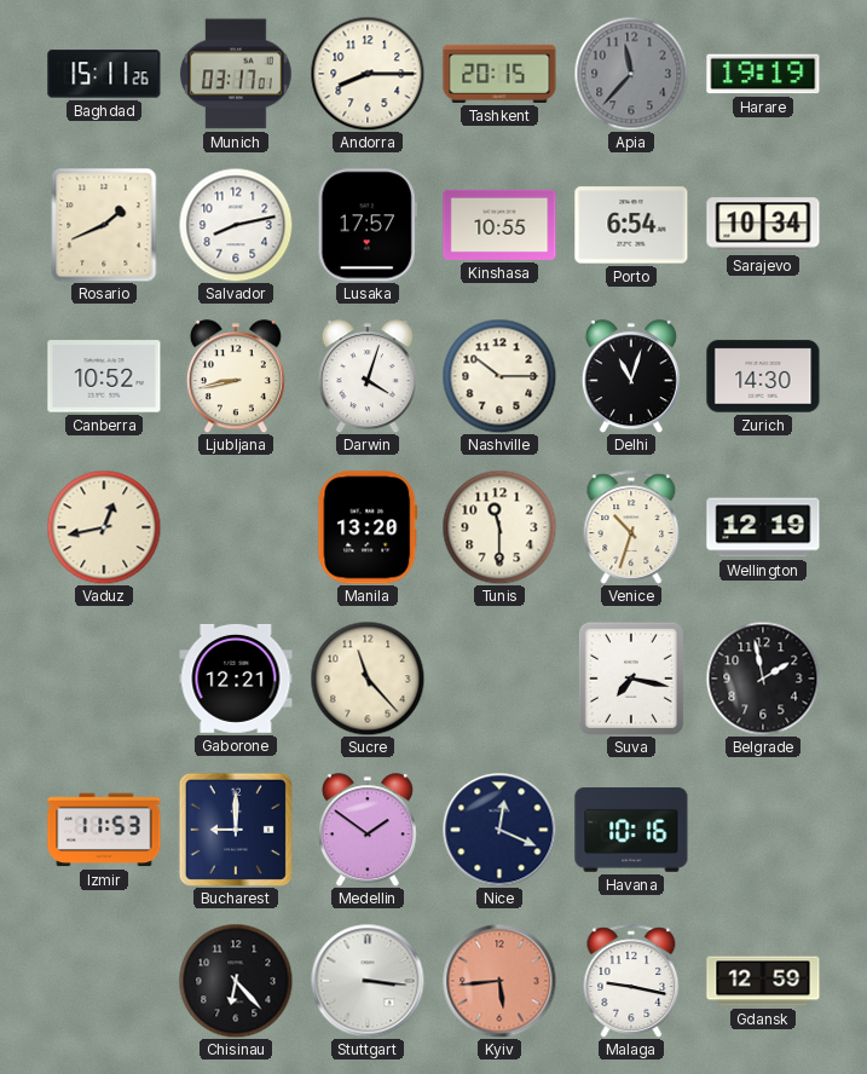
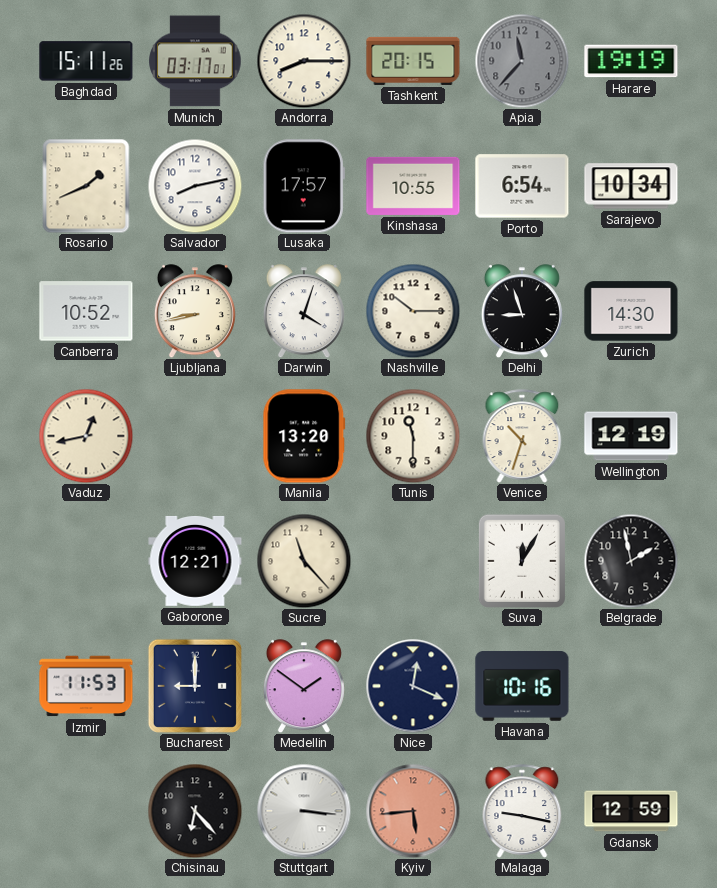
Delhi: 11:03 -> 8:57 (522, 311)
Suva: 7:17 -> 12:05 (522, 561)
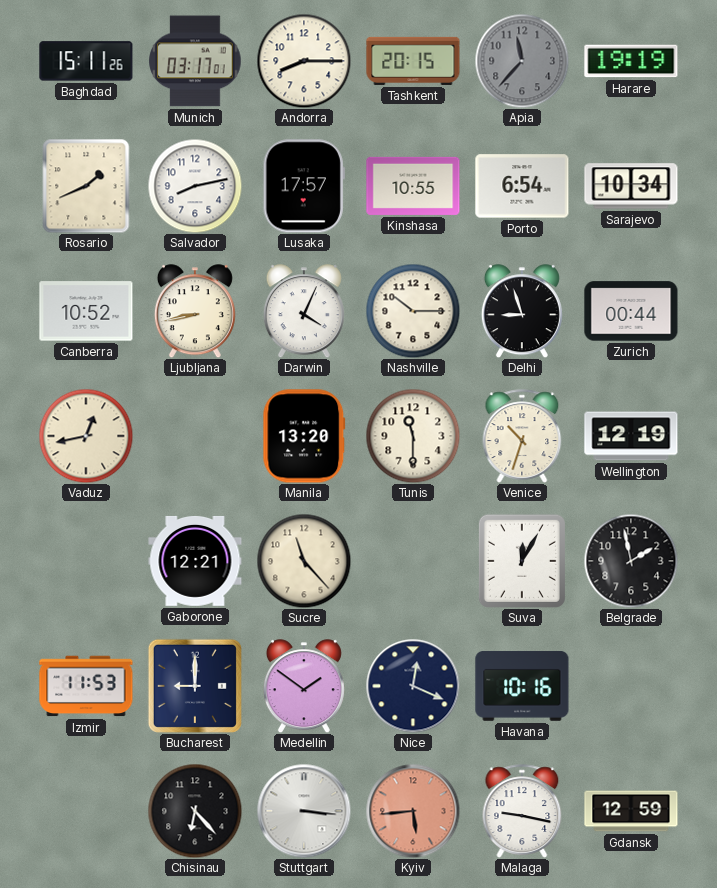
Darwin: 4:03 -> 4:04 (304, 311)
Zurich: 14:30 -> 00:44 (631, 311)
